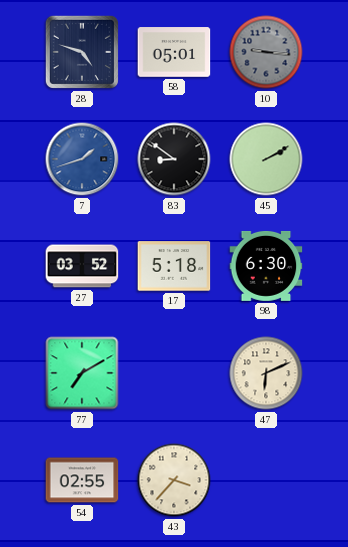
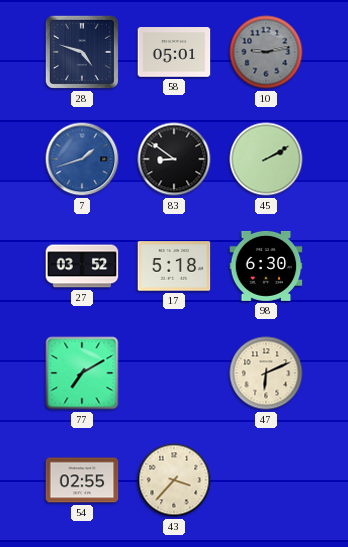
10: 9:16 -> 9:13 (266, 52)
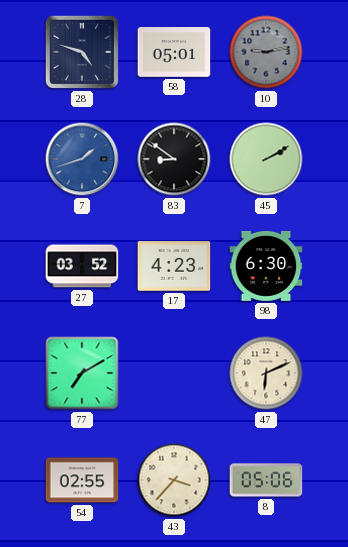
17: 5:18 -> 4:23 (174, 266)
8: none -> 05:06 (266, 480)
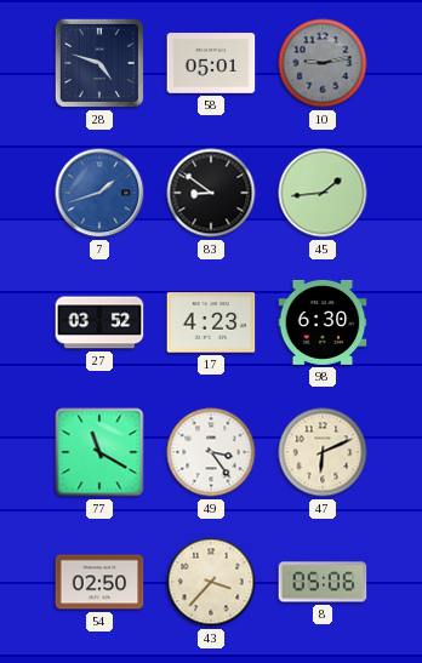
45: 2:10 -> 1:44 (323, 193)
77: 7:10 -> 11:20 (99, 452)
49: none -> 3:24 (211, 452)
54: 02:55 -> 02:50 (99, 582)
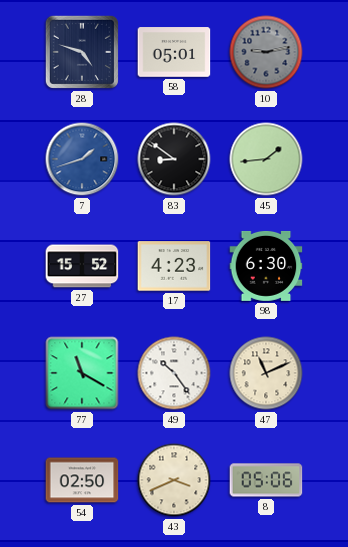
27: 03:52 -> 15:52 (82, 266)
49: 3:24 -> 10:24 (174, 373)
47: 6:11 -> 11:11 (266, 373)
43: 3:37 -> 3:41 (174, 480)
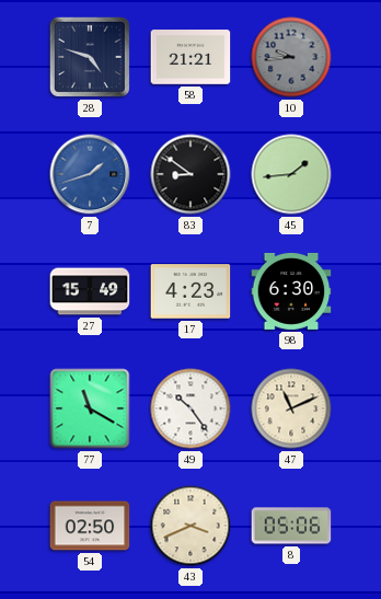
58: 05:01 -> 21:21 (190, 57)
10: 9:13 -> 9:44 (291, 57)
27: 15:52 -> 15:49 (90, 291)
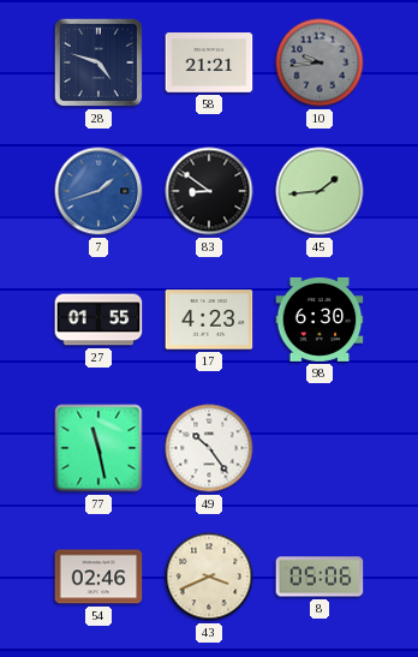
27: 15:49 -> 01:55 (98, 319)
77: 11:20 -> 11:28 (98, 448)
47: 11:11 -> none (291, 408)
54: 02:50 -> 02:46 (98, 577)
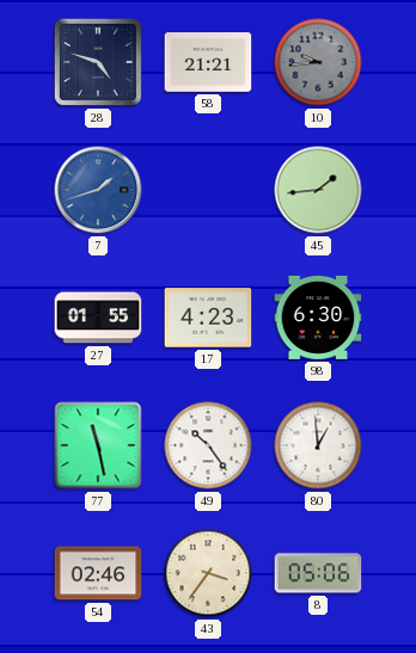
83: 8:51 -> none (209, 191)
80: none -> 12:59 (318, 445)
43: 3:41 -> 3:36 (208, 573)
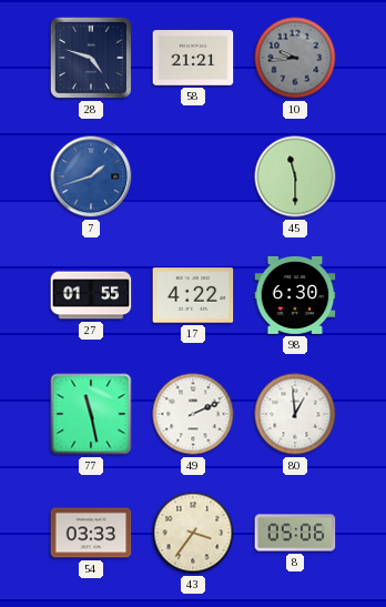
45: 1:44 -> 11:30 (295, 176)
17: 4:23 -> 4:22 (193, 295)
49: 10:24 -> 2:11 (193, 414)
54: 02:46 -> 03:33 (91, 533)
